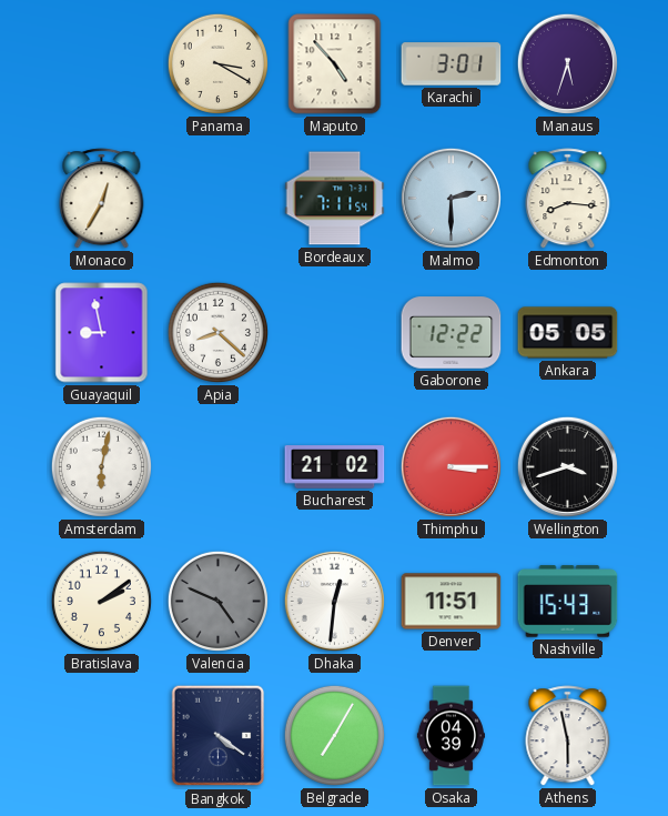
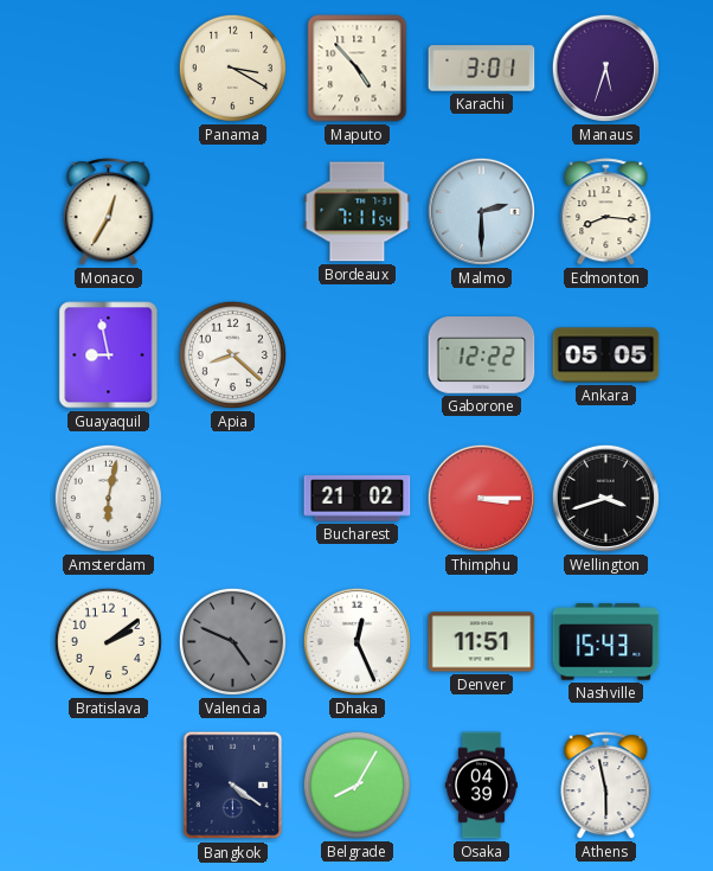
Dhaka: 12:31 -> 12:26 (356, 641)
Belgrade: 7:05 -> 8:05 (356, 784)
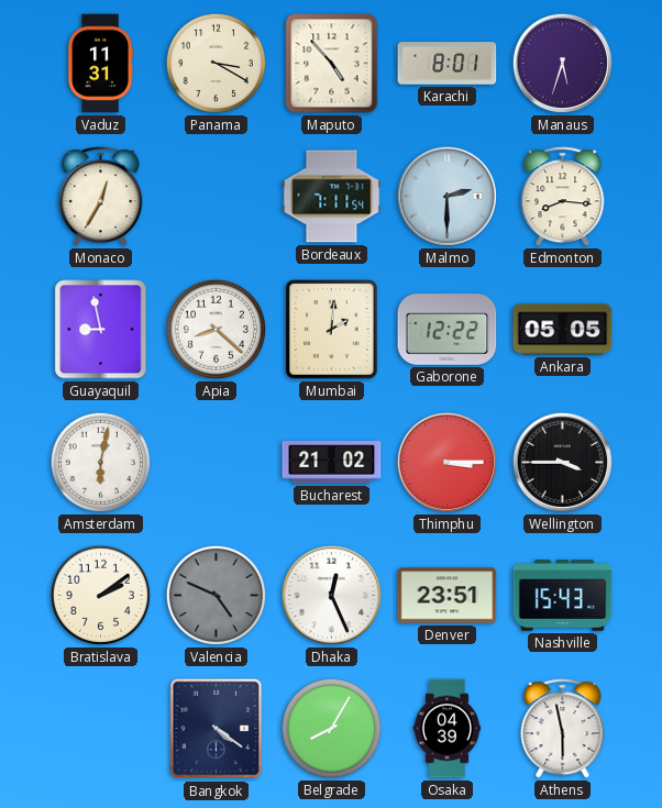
Vaduz: none -> 11:31 (100, 64)
Karachi: 3:01 -> 8:01 (448, 64)
Mumbai: none -> 2:01 (332, 330)
Wellington: 3:42 -> 3:45 (562, 462)
Denver: 11:51 -> 23:51 (448, 596)
